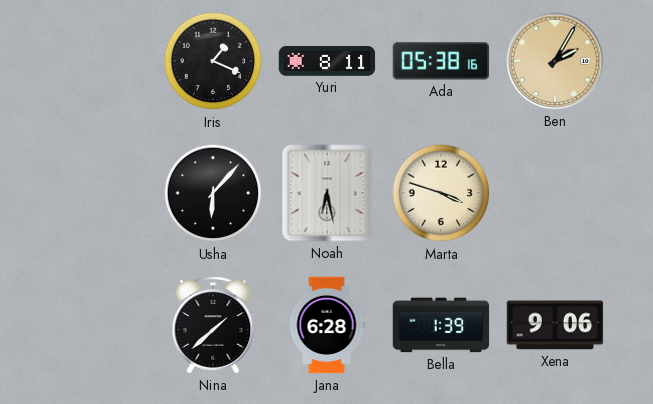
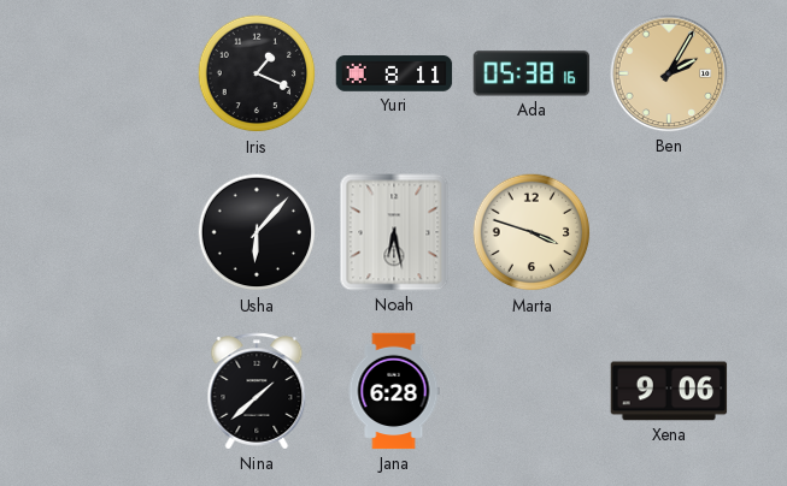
Bella: 1:39 -> none (441, 325)
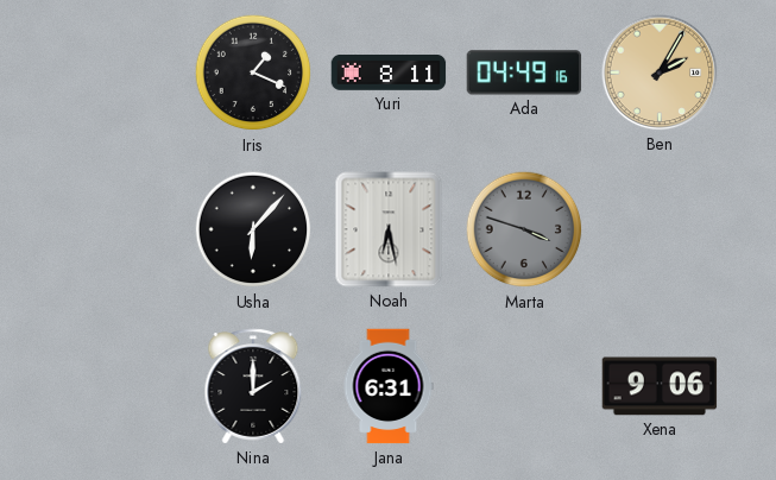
Ada: 05:38 -> 04:49 (524, 72)
Marta dial: cream -> grey (524, 229)
Nina: 1:38 -> 2:00 (253, 386)
Jana: 6:28 -> 6:31 (389, 386)
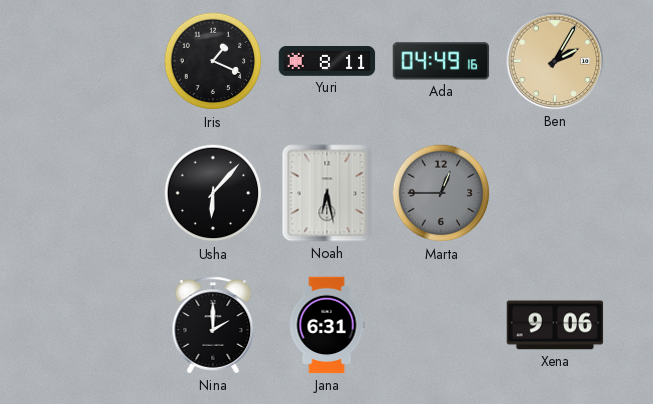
Marta: 3:48 -> 12:45 (441, 193)
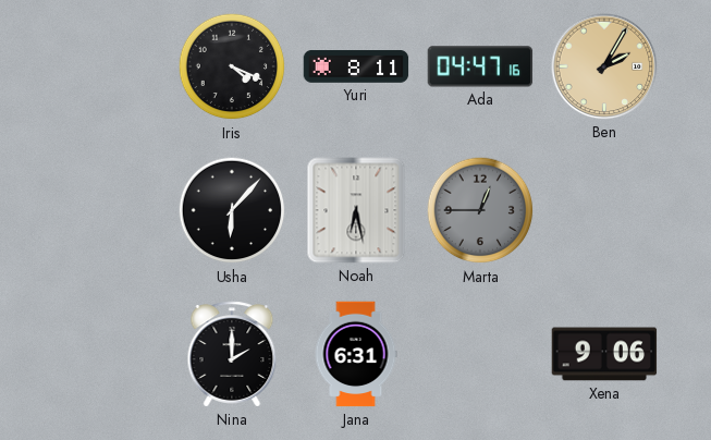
Iris: 1:19 -> 4:19 (232, 66)
Ada: 04:49 -> 04:47 (480, 66)
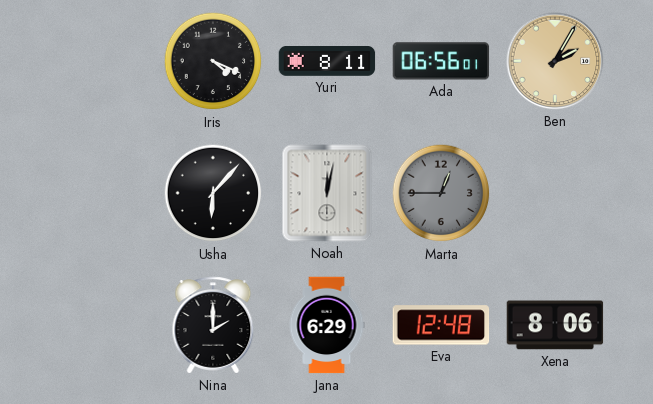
Ada: 04:47 -> 06:56 (441, 61)
Noah: 6:28 -> 12:02 (327, 193)
Jana: 6:31 -> 6:29 (327, 325)
Eva: none -> 12:48 (441, 325)
Xena: 9:06 -> 8:06 (555, 325)
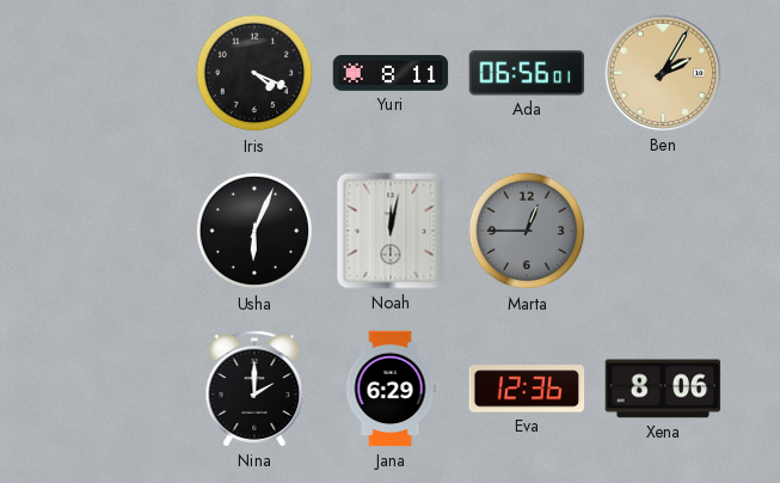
Usha: 6:07 -> 6:04 (254, 231)
Eva: 12:48 -> 12:36 (527, 389)
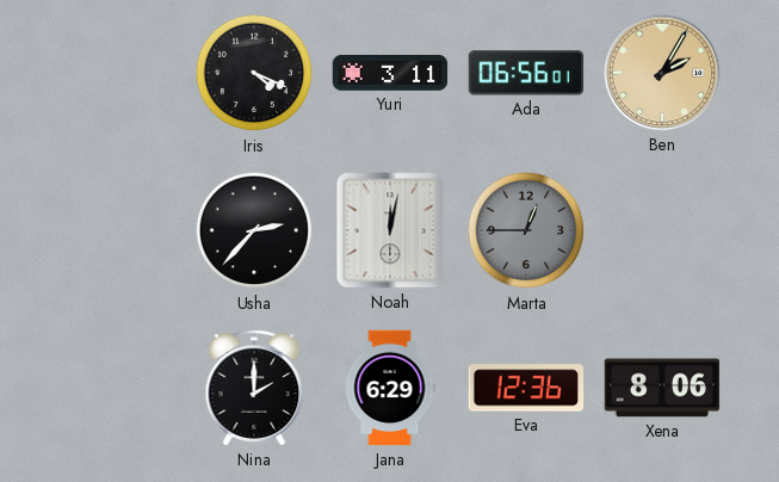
Yuri: 8:11 -> 3:11 (390, 74)
Usha: 6:04 -> 2:37 (254, 230)
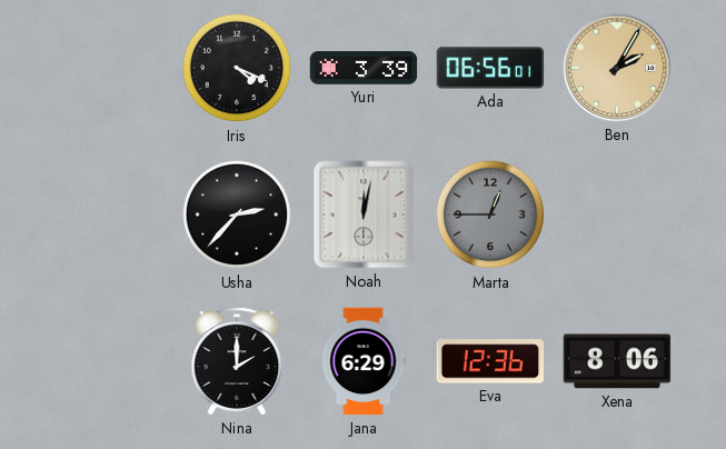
Yuri: 3:11 -> 3:39 (364, 69)
